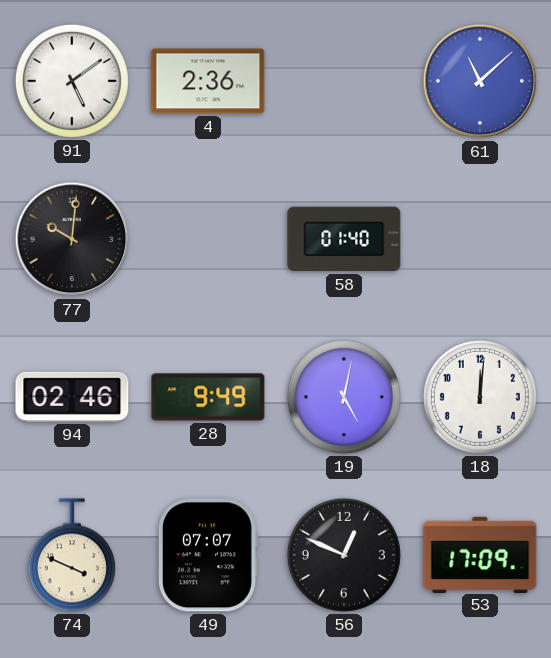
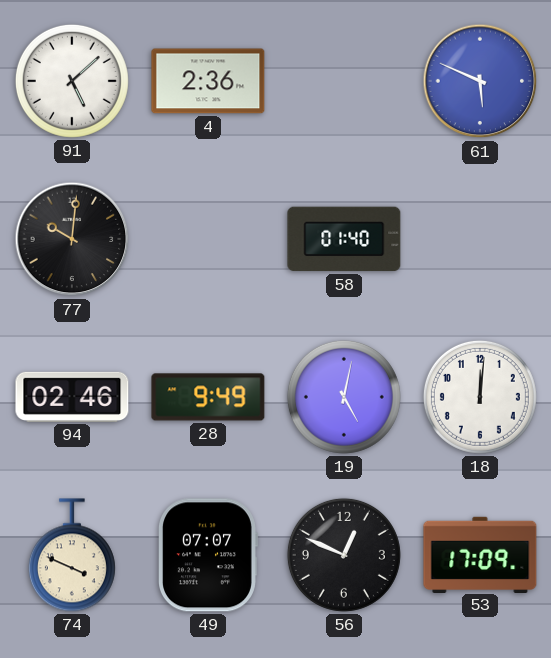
91: 5:09 -> 5:08 (72, 81)
61: 11:08 -> 5:49 (480, 81)
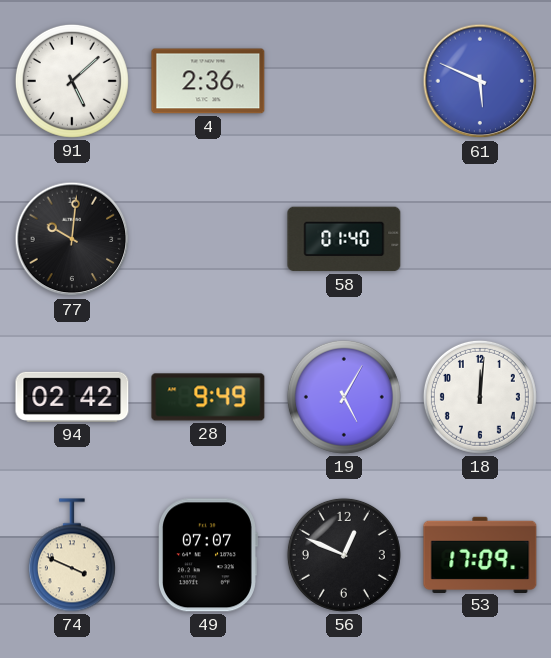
94: 02:46 -> 02:42 (72, 397)
19: 5:02 -> 5:05 (344, 397)
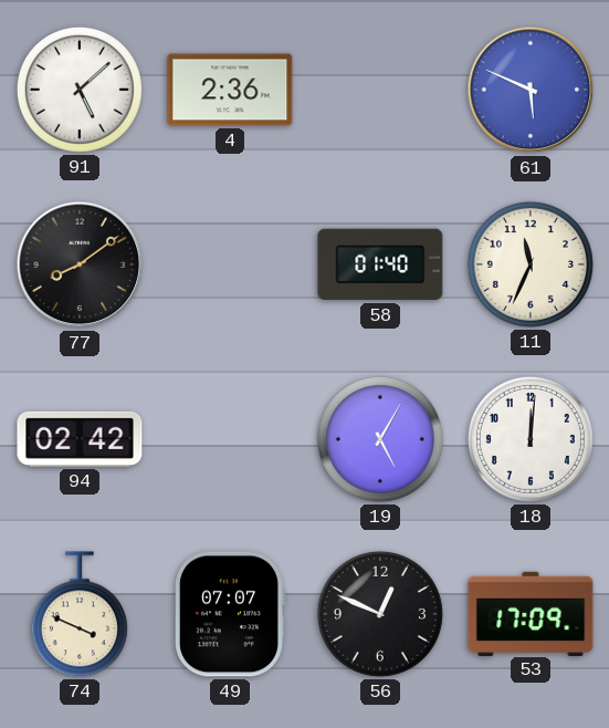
77: 10:01 -> 8:09 (80, 264)
11: none -> 11:34 (531, 264)
28: 9:49 -> none (208, 397)
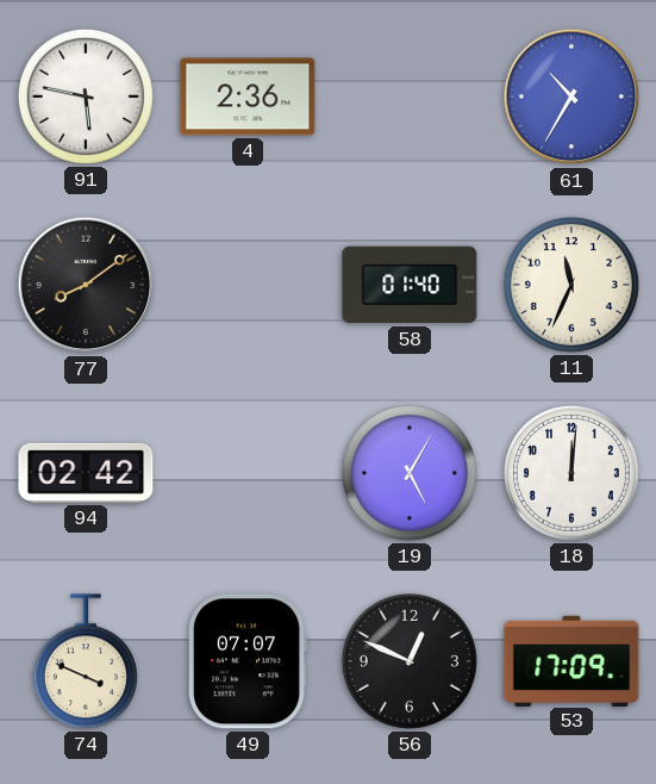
91: 5:08 -> 5:47 (86, 97)
61: 5:49 -> 10:35 (571, 97)
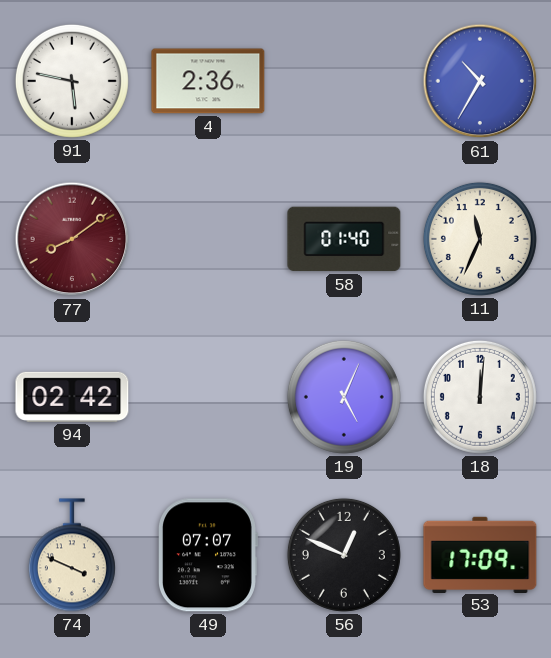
77 dial: black -> burgundy (72, 239)
19: 5:05 -> 5:04 (344, 397)
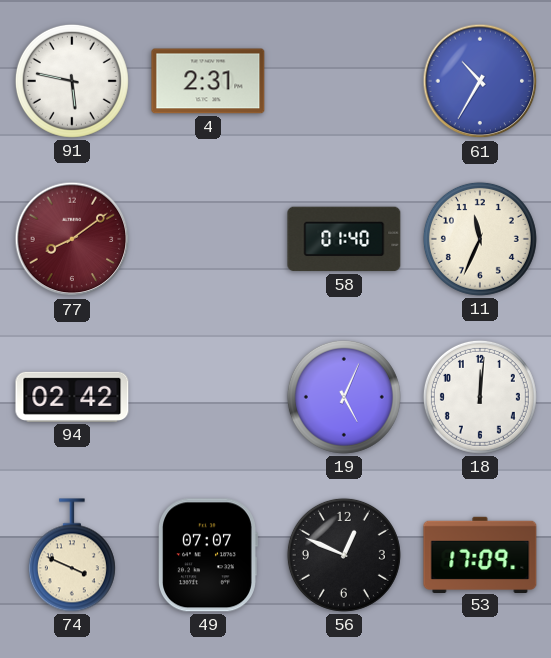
4: 2:36 -> 2:31 (208, 81)
